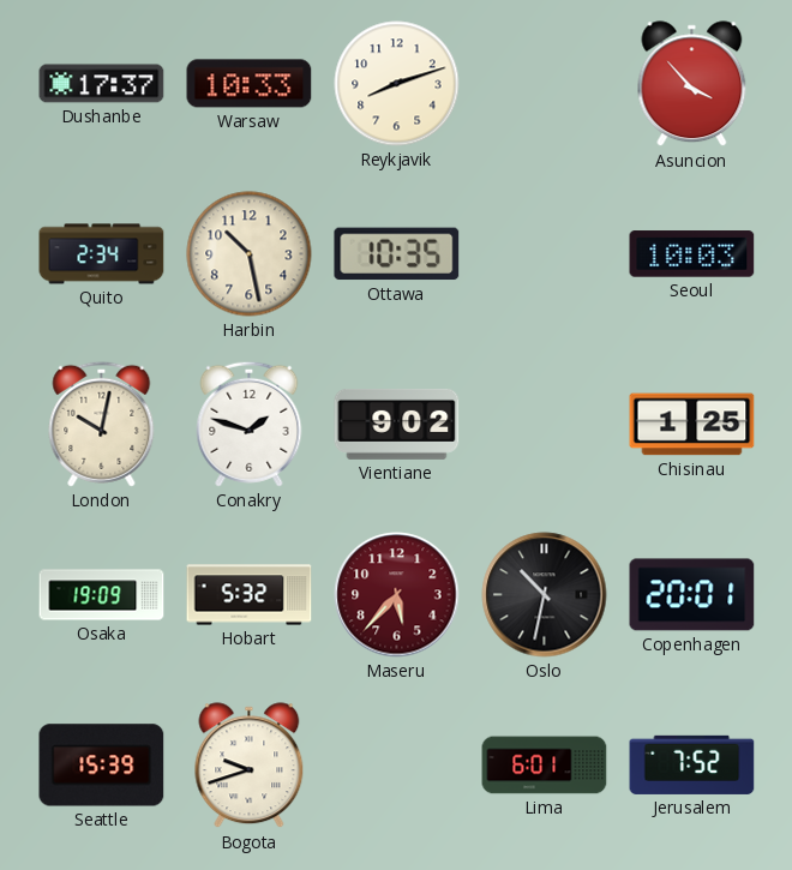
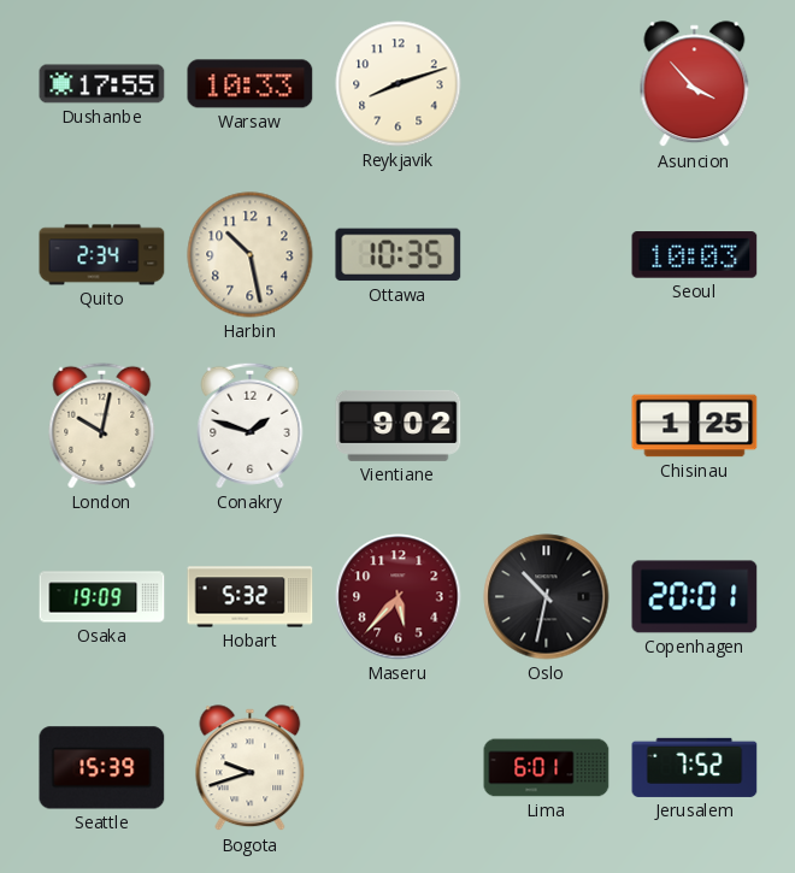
Dushanbe: 17:37 -> 17:55 (102, 84)
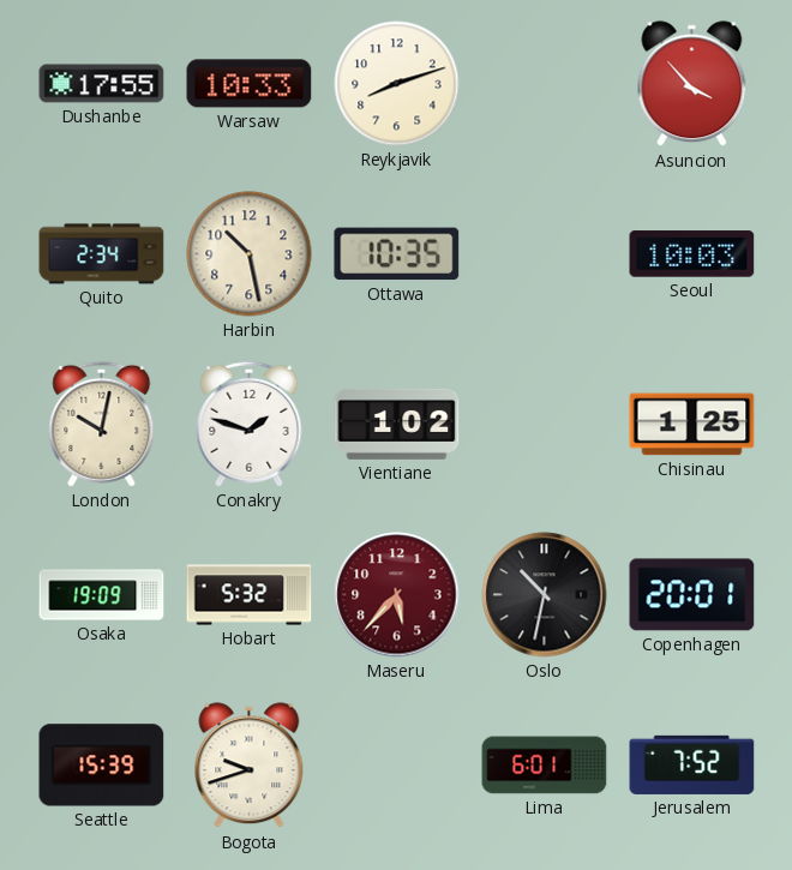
Vientiane: 9:02 -> 1:02 (397, 424)
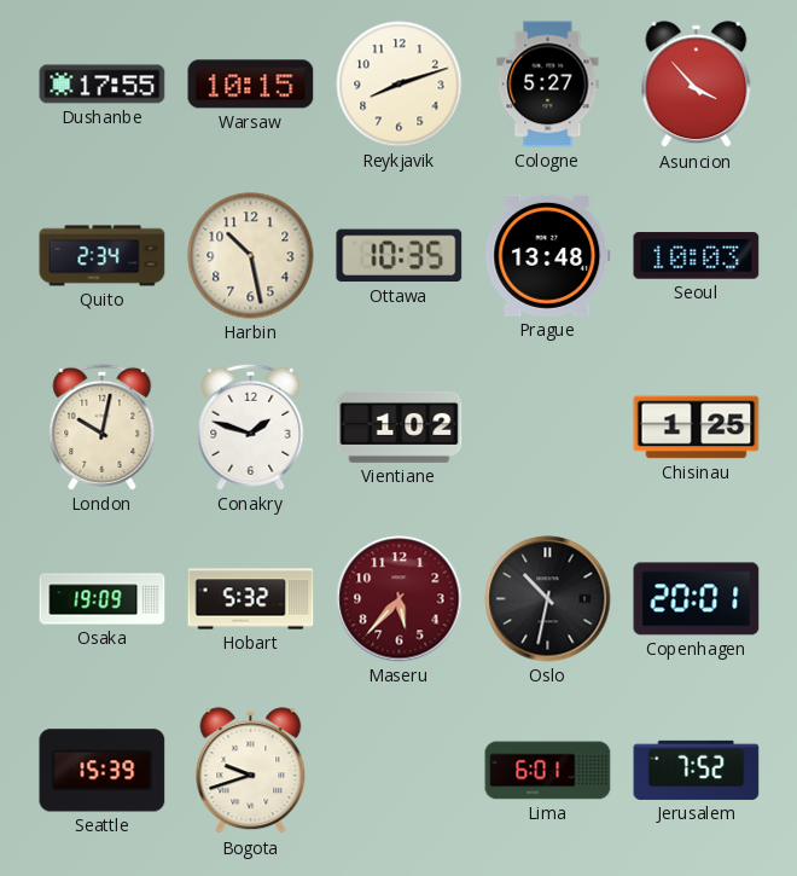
Warsaw: 10:33 -> 10:15 (251, 85)
Cologne: none -> 5:27 (548, 85)
Prague: none -> 13:48 (548, 255)
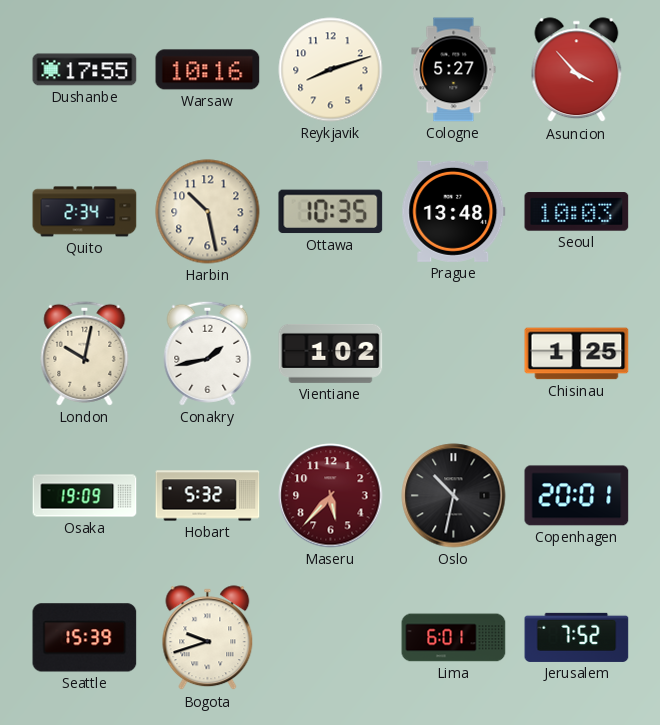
Warsaw: 10:15 -> 10:16 (208, 70)
Conakry: 1:48 -> 1:43 (208, 353)
